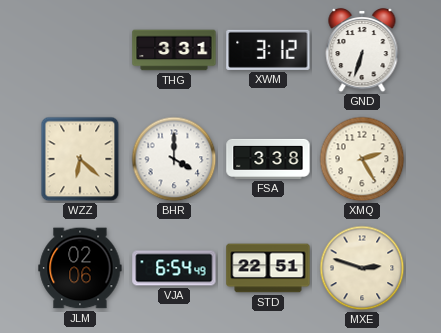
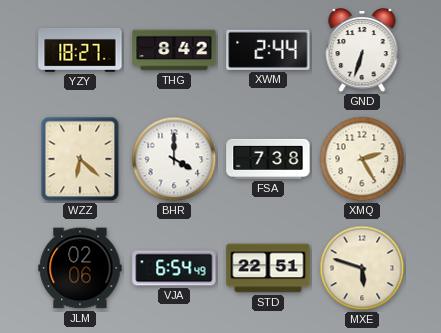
YZY: none -> 18:27 (80, 50)
THG: 3:31 -> 8:42 (174, 50)
XWM: 3:12 -> 2:44 (268, 50)
FSA: 3:38 -> 7:38 (268, 159)
MXE: 2:48 -> 5:48 (362, 268)
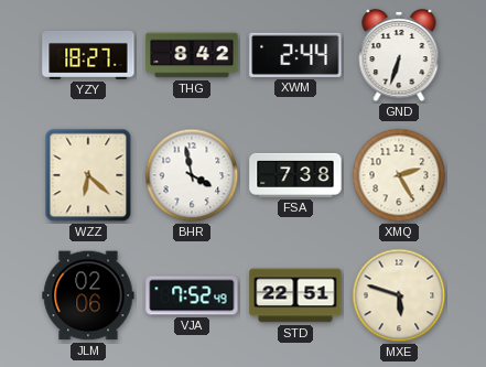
BHR: 4:00 -> 3:58 (192, 175)
VJA: 6:54 -> 7:52 (192, 295)
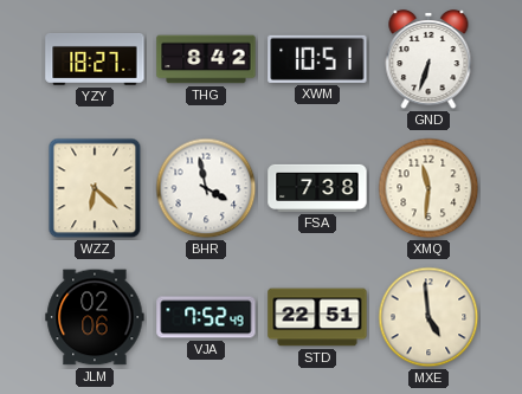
XWM: 2:44 -> 10:51 (317, 59)
XMQ: 2:25 -> 11:31 (428, 188)
MXE: 5:48 -> 4:59 (428, 317)
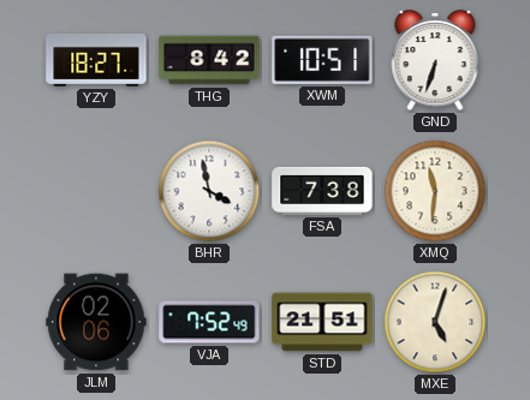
WZZ: 6:22 -> none (95, 188)
STD: 22:51 -> 21:51 (322, 322)
MXE: 4:59 -> 5:03 (435, 322)
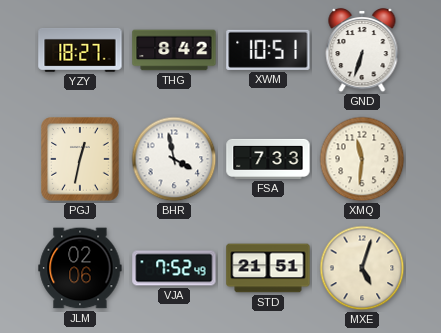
PGJ: none -> 12:32 (81, 160)
FSA: 7:38 -> 7:33 (268, 159)
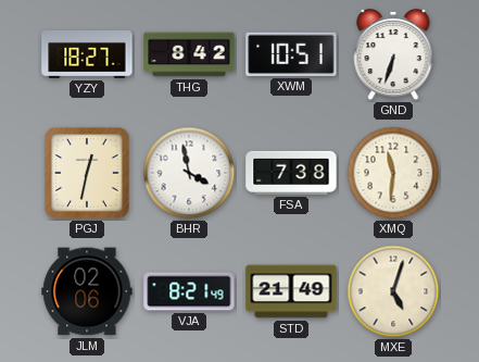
FSA: 7:33 -> 7:38 (291, 173)
VJA: 7:52 -> 8:21 (189, 291)
STD: 21:51 -> 21:49 (291, 291)
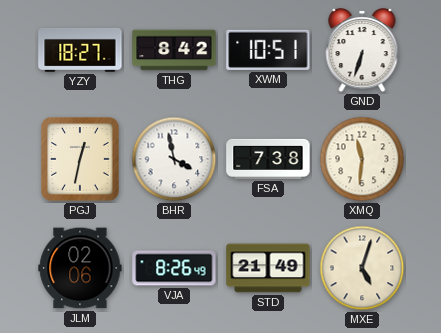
VJA: 8:21 -> 8:26 (174, 268)
